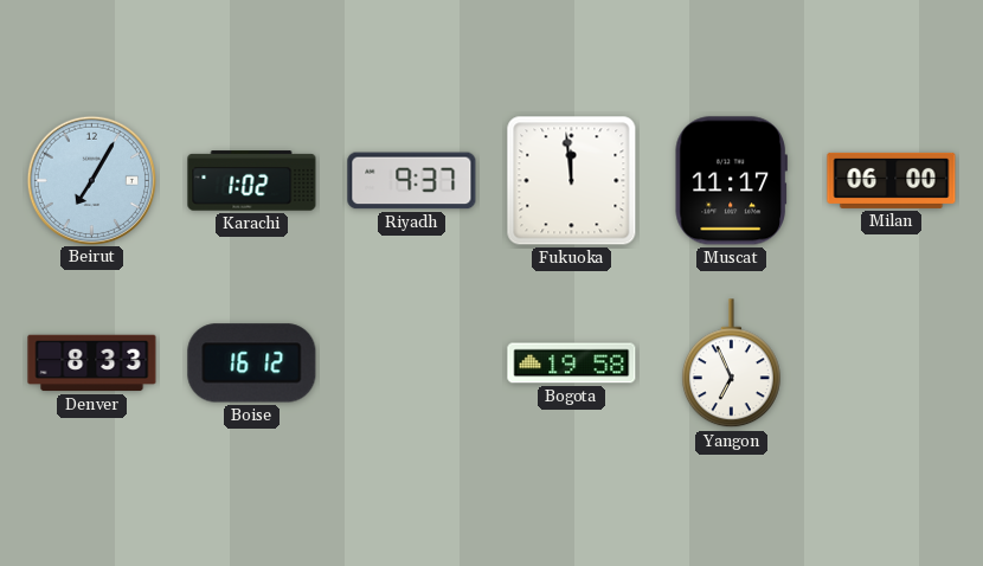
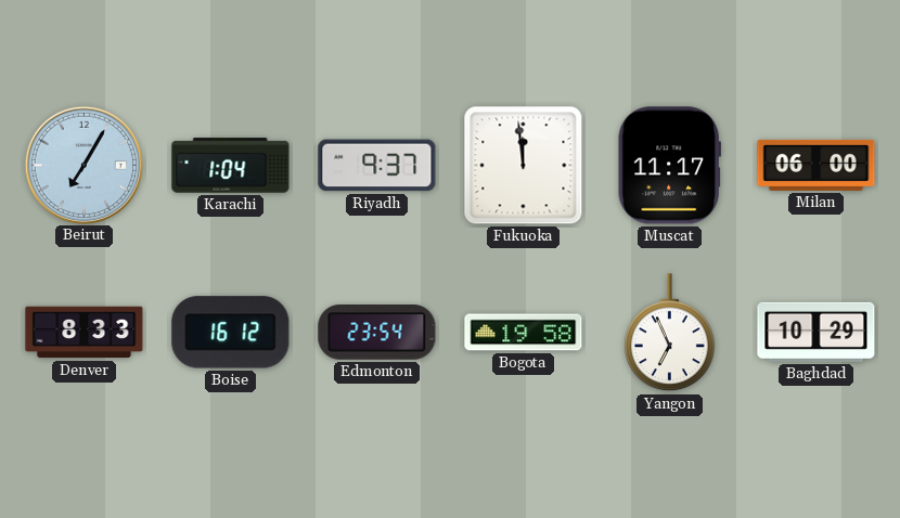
Karachi: 1:02 -> 1:04 (231, 166)
Edmonton: none -> 23:54 (377, 333)
Baghdad: none -> 10:29 (817, 332)
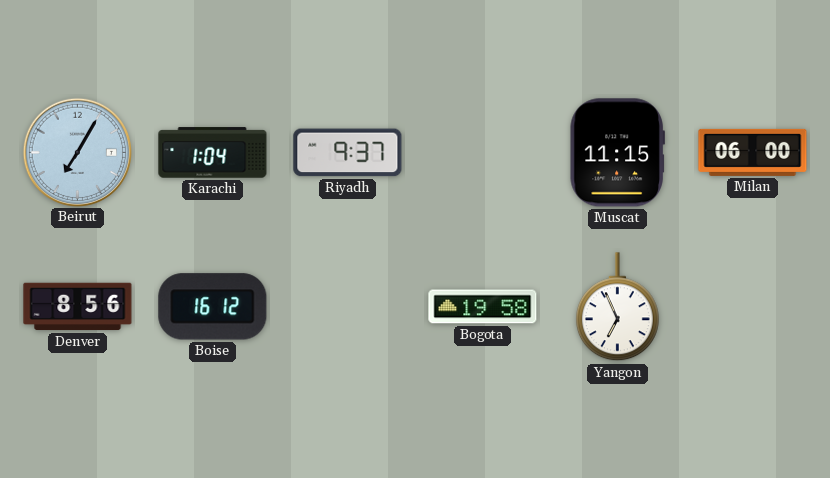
Fukuoka: 11:59 -> none (524, 166)
Muscat: 11:17 -> 11:15 (617, 153)
Denver: 8:33 -> 8:56 (78, 307)
Edmonton: 23:54 -> none (377, 333)
Baghdad: 10:29 -> none (817, 332)
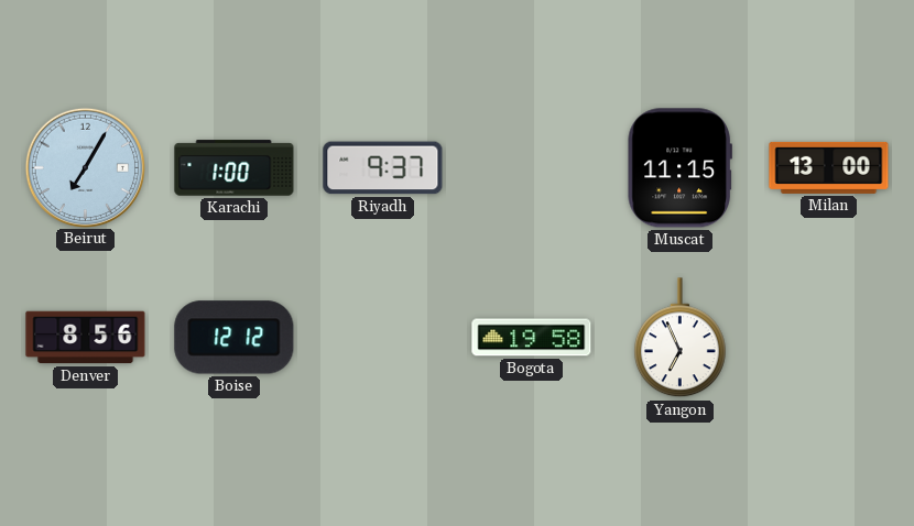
Karachi: 1:04 -> 1:00 (235, 168)
Milan: 06:00 -> 13:00 (829, 167)
Boise: 16:12 -> 12:12 (235, 338)
